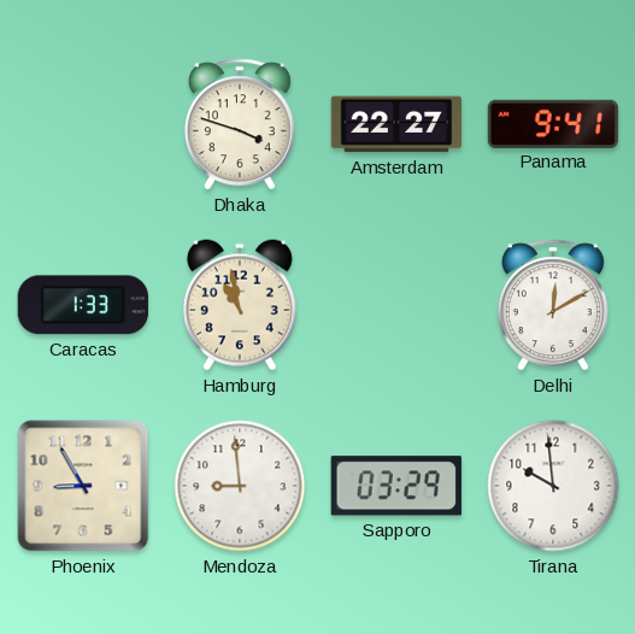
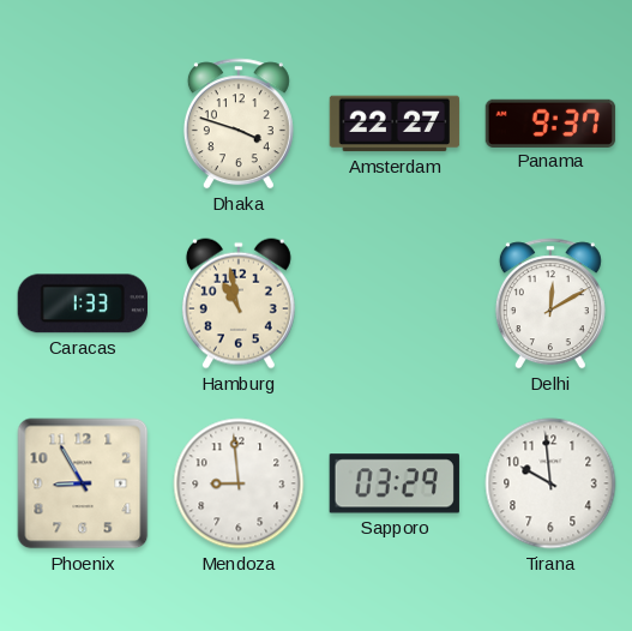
Panama: 9:41 -> 9:37 (550, 122)
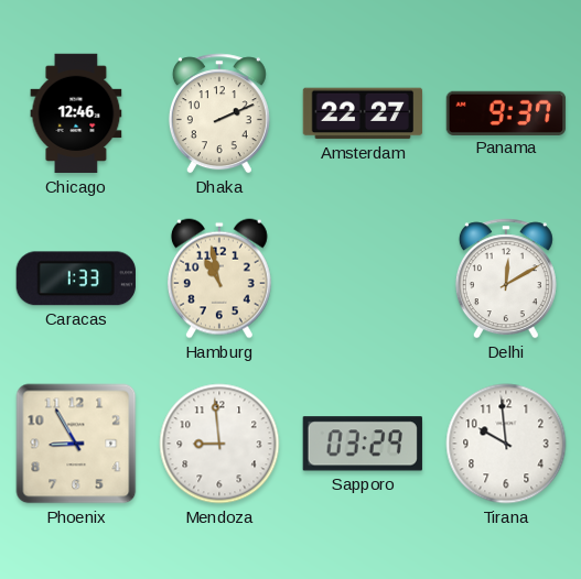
Chicago: none -> 12:46 (76, 113)
Dhaka: 3:48 -> 2:11 (219, 113)
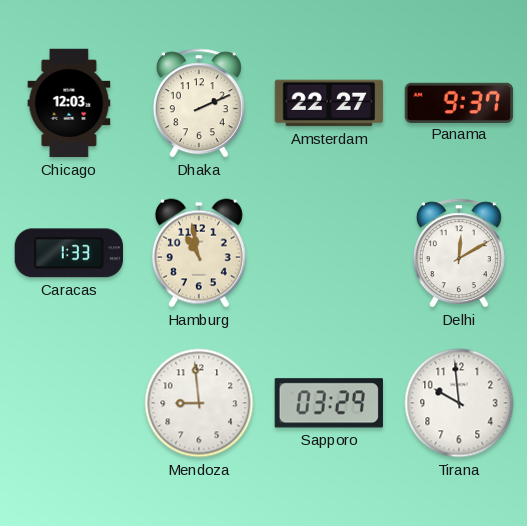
Chicago: 12:46 -> 12:03 (69, 103)
Phoenix: 8:55 -> none (76, 444)
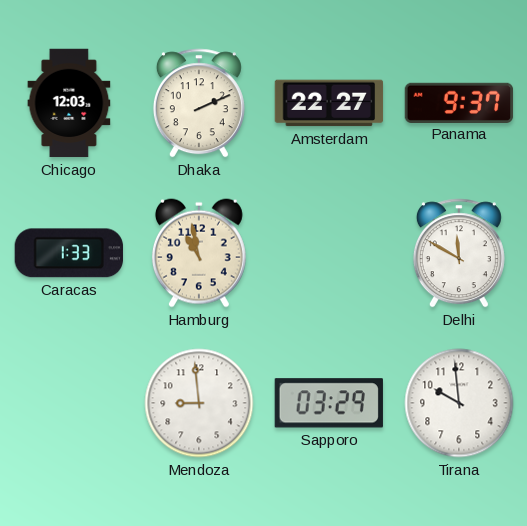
Delhi: 12:10 -> 11:50 (459, 253)
